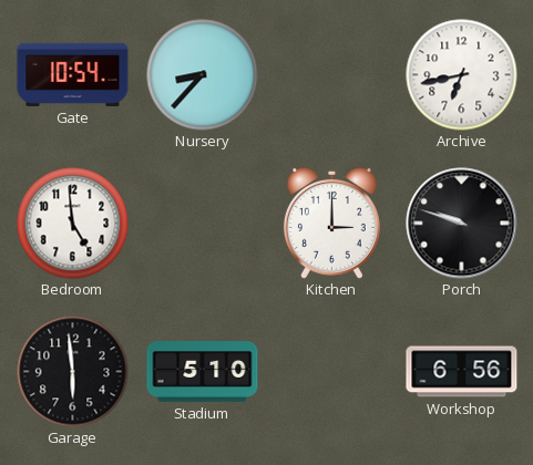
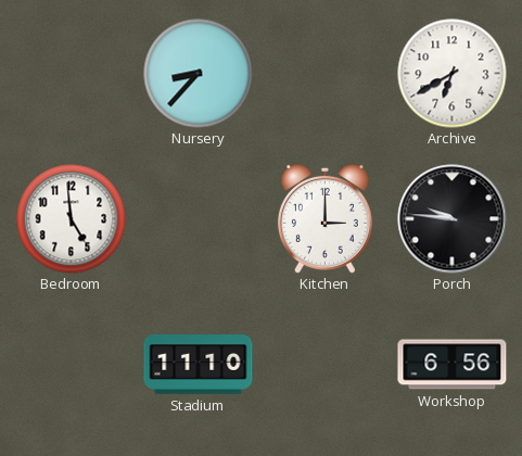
Gate: 10:54 -> none (73, 74)
Archive: 6:43 -> 6:40 (453, 74)
Porch: 9:48 -> 9:46 (453, 219)
Garage: 5:59 -> none (73, 372)
Stadium: 5:10 -> 11:10 (199, 365)
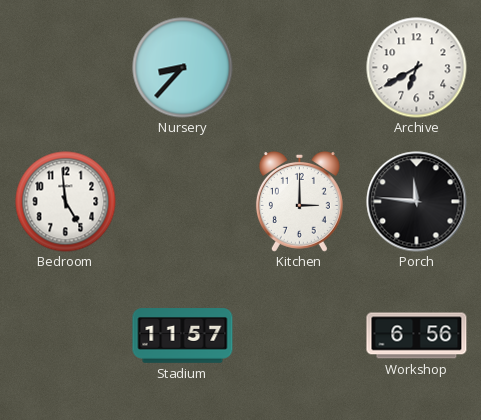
Porch: 9:46 -> 11:46 (417, 202)
Stadium: 11:10 -> 11:57 (183, 336)
